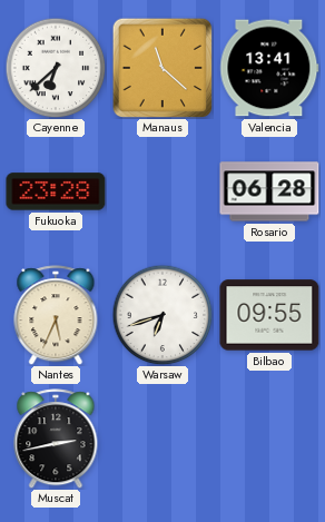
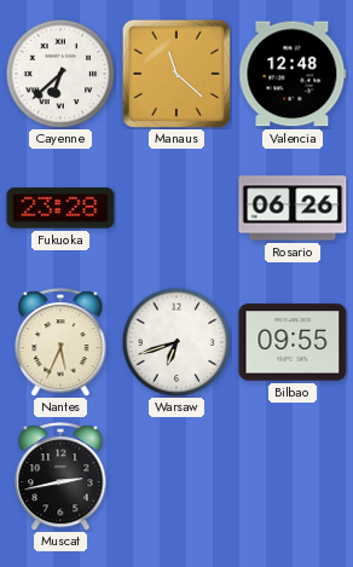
Valencia: 13:41 -> 12:48 (293, 74)
Rosario: 06:28 -> 06:26 (293, 208)
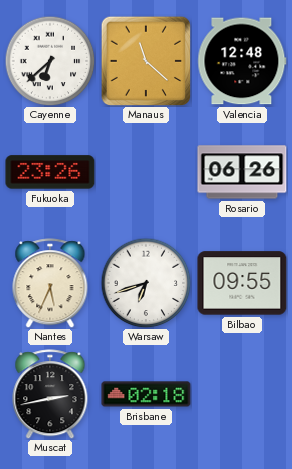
Fukuoka: 23:28 -> 23:26 (50, 172)
Brisbane: none -> 02:18 (146, 394)
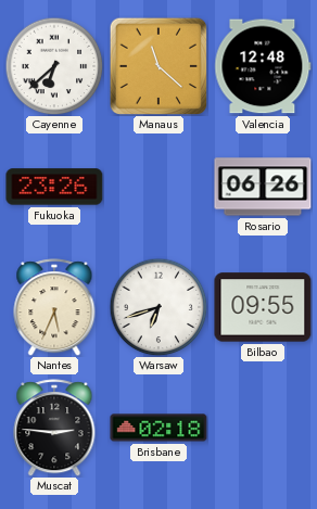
Muscat: 2:43 -> 2:46 (54, 428)
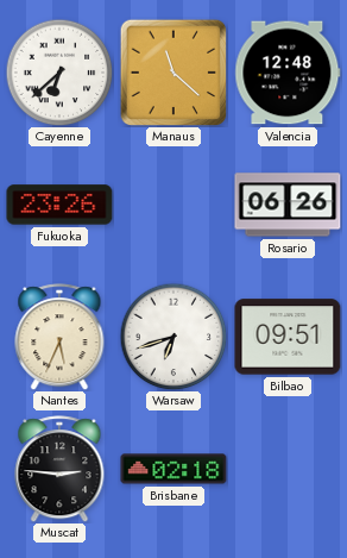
Bilbao: 09:55 -> 09:51 (288, 337)
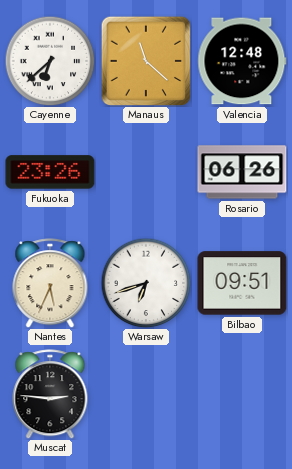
Brisbane: 02:18 -> none (173, 469)
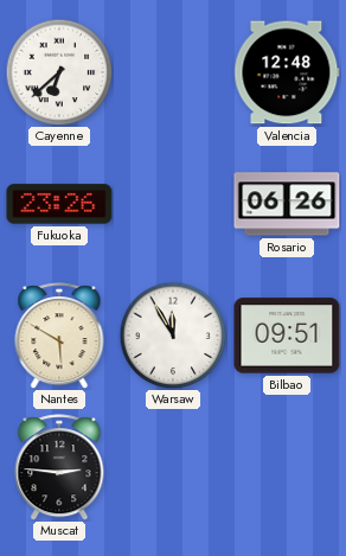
Manaus: 11:22 -> none (145, 60)
Nantes: 5:34 -> 5:50 (59, 335)
Warsaw: 6:42 -> 11:55 (173, 335)
